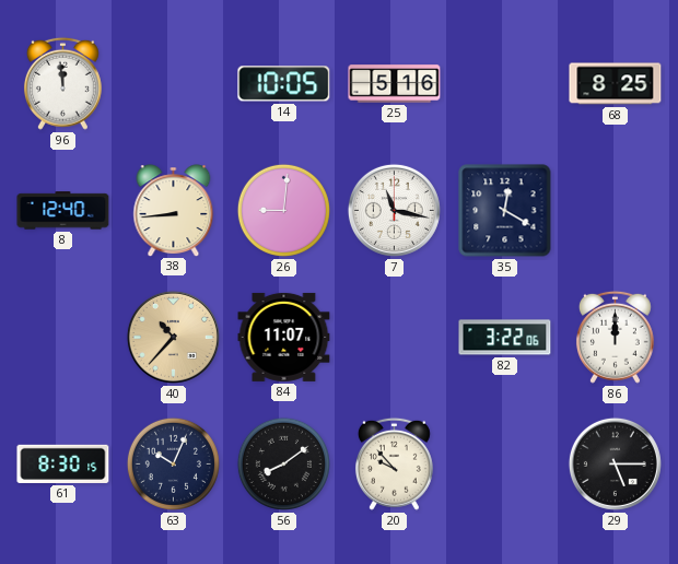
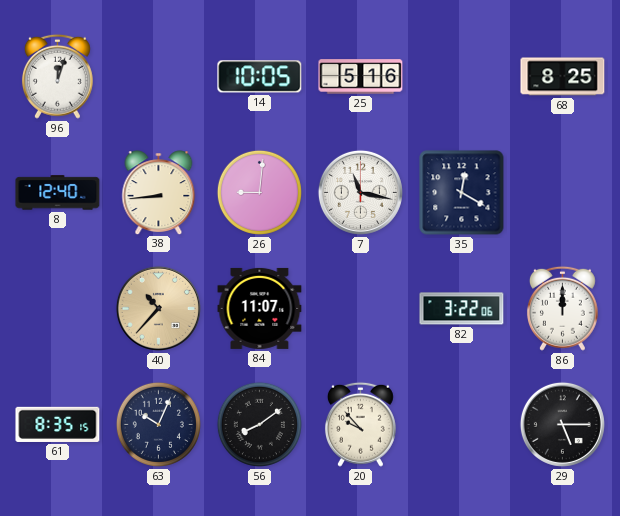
96: 11:59 -> 12:03 (57, 76)
61: 8:30 -> 8:35 (58, 424)
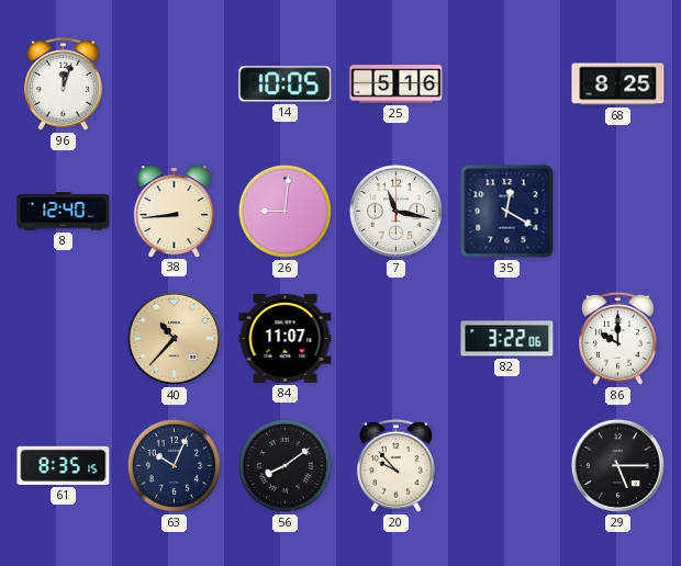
86: 12:00 -> 10:00 (617, 338)
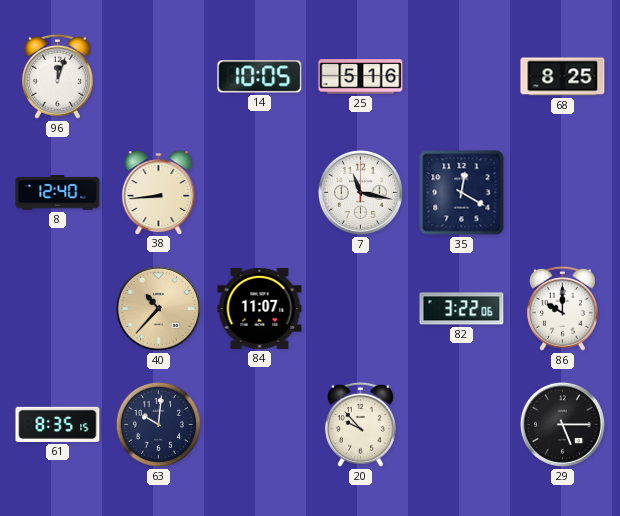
26: 9:01 -> none (284, 211)
63: 10:04 -> 10:01 (158, 424)
56: 8:09 -> none (284, 465)
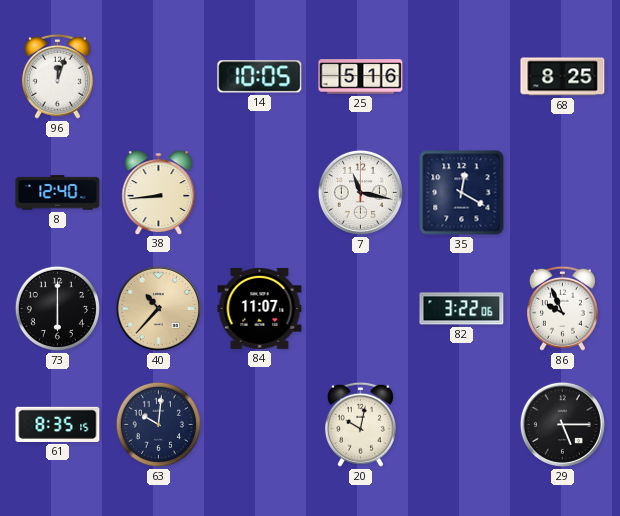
73: none -> 6:00 (57, 308)
86: 10:00 -> 9:56 (562, 308)
20: 9:53 -> 10:02 (360, 424)
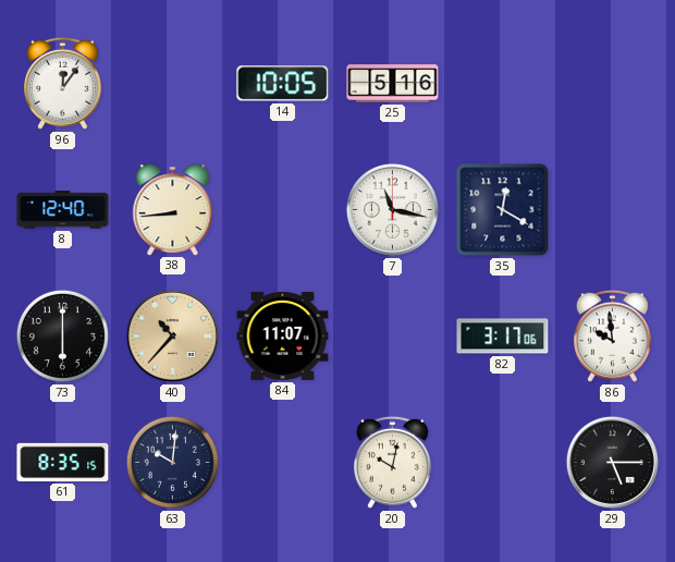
96: 12:03 -> 12:06 (62, 83)
68: 8:25 -> none (563, 77)
82: 3:22 -> 3:17 (503, 337)
86: 9:56 -> 9:59 (612, 335)
